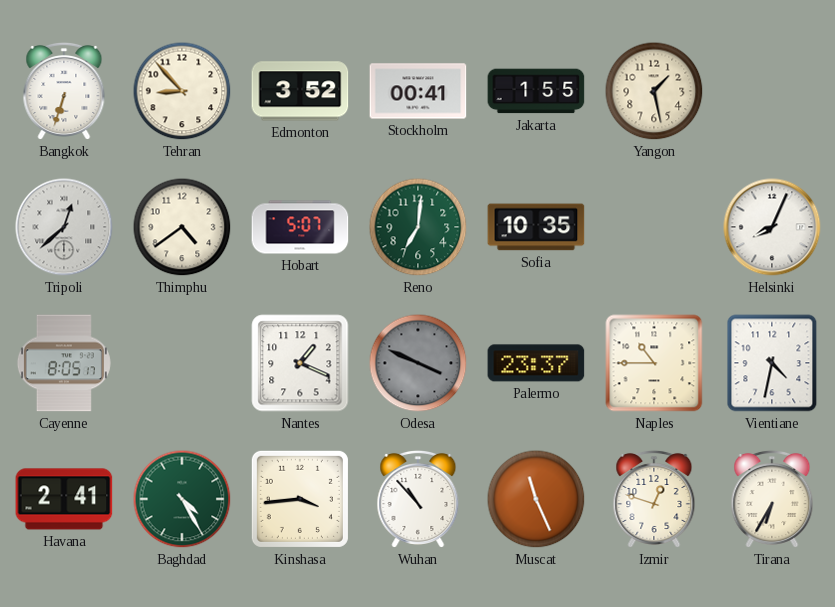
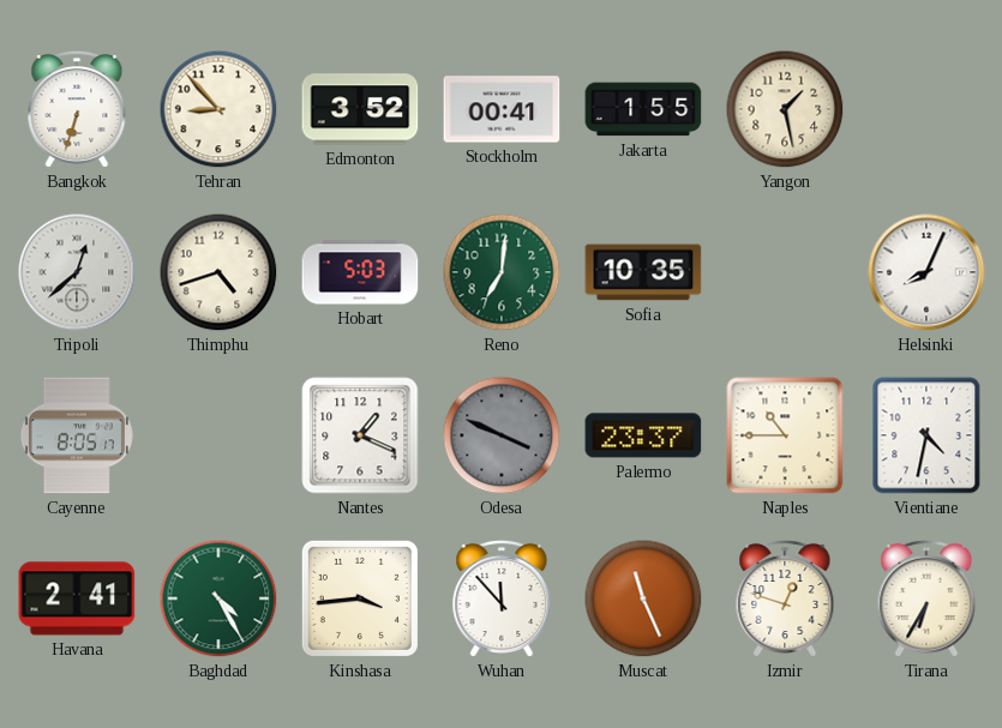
Thimphu: 4:39 -> 4:42 (218, 272)
Hobart: 5:07 -> 5:03 (360, 272)
Wuhan: 10:53 -> 11:53 (502, 598)
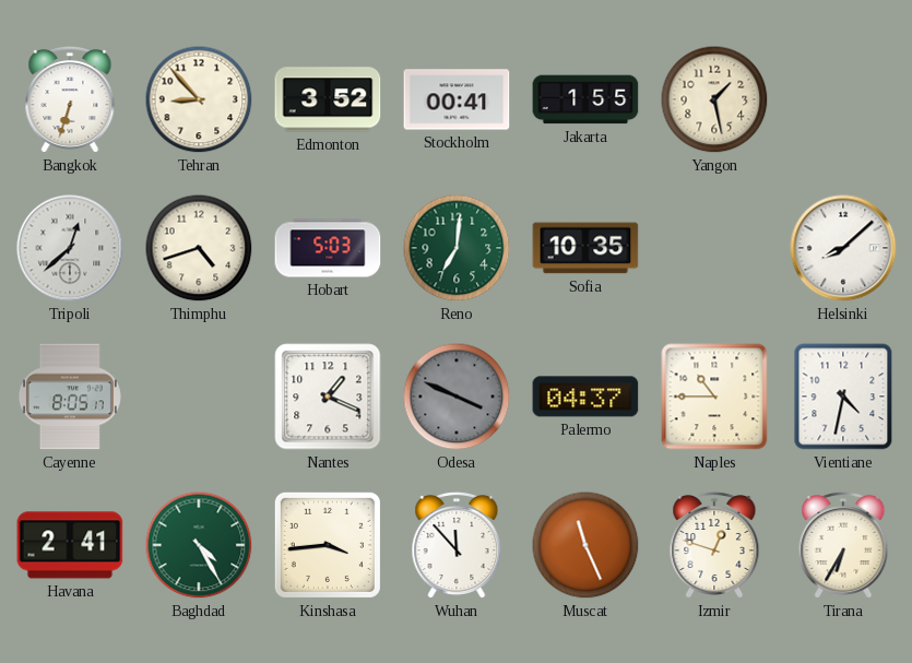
Helsinki: 8:04 -> 8:08 (843, 248)
Palermo: 23:37 -> 04:37 (585, 396)
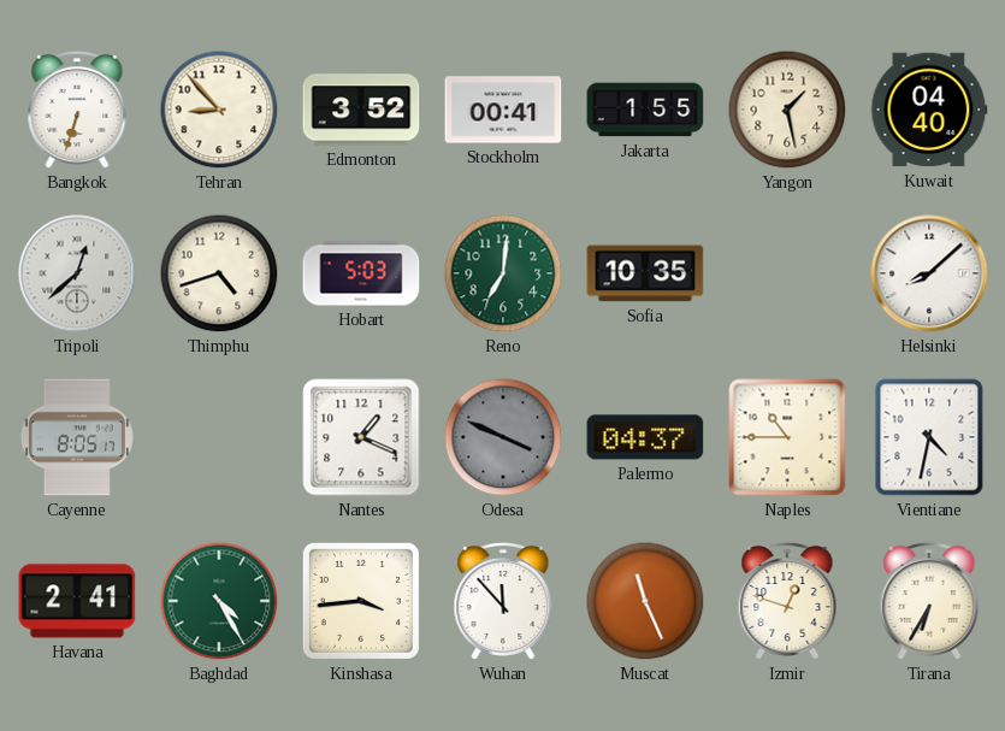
Kuwait: none -> 04:40 (929, 110)
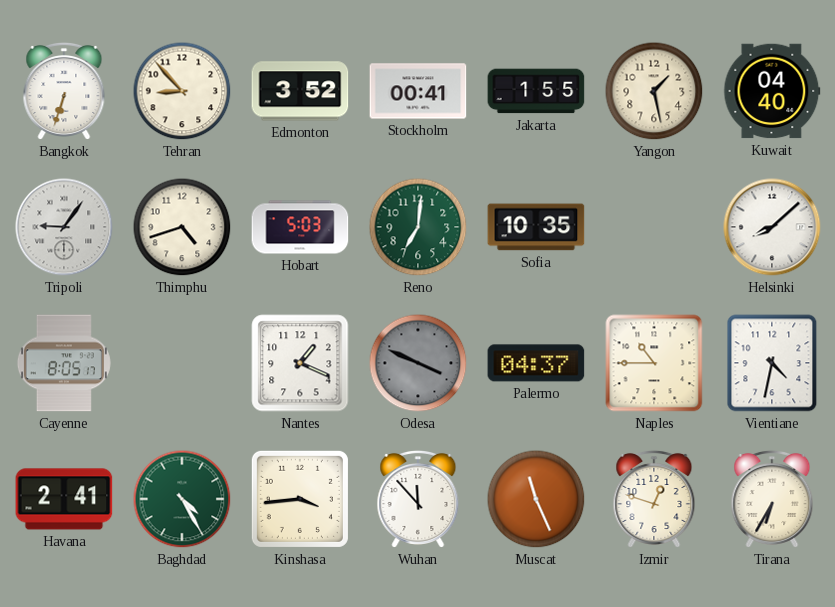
Tripoli: 12:38 -> 9:06 (64, 227)
